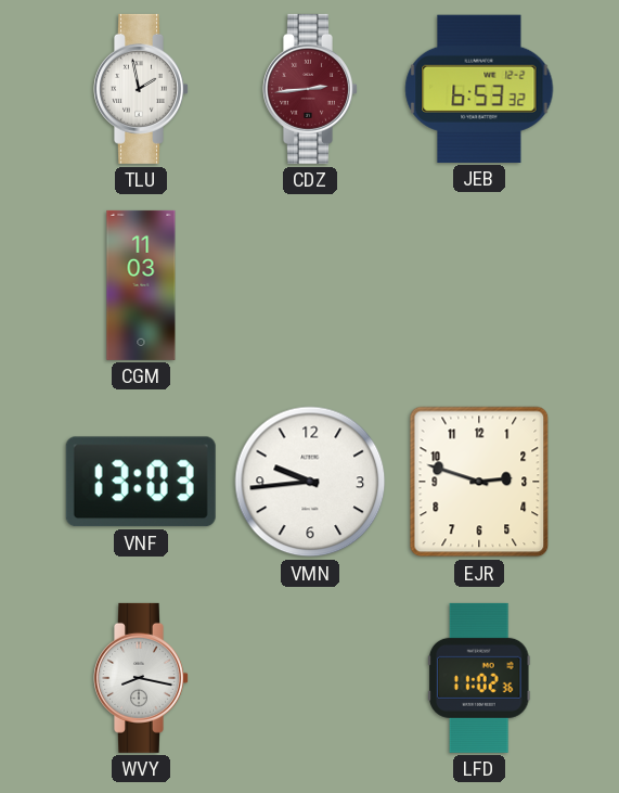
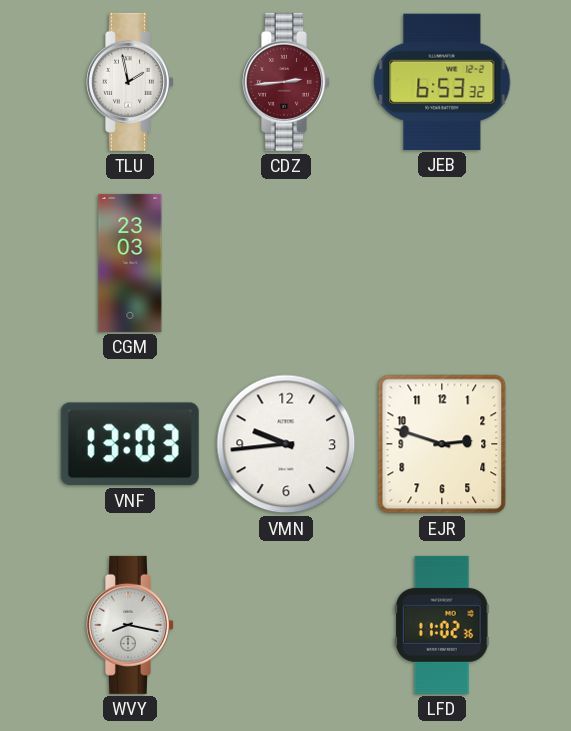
CGM: 11:03 -> 23:03 (130, 263)
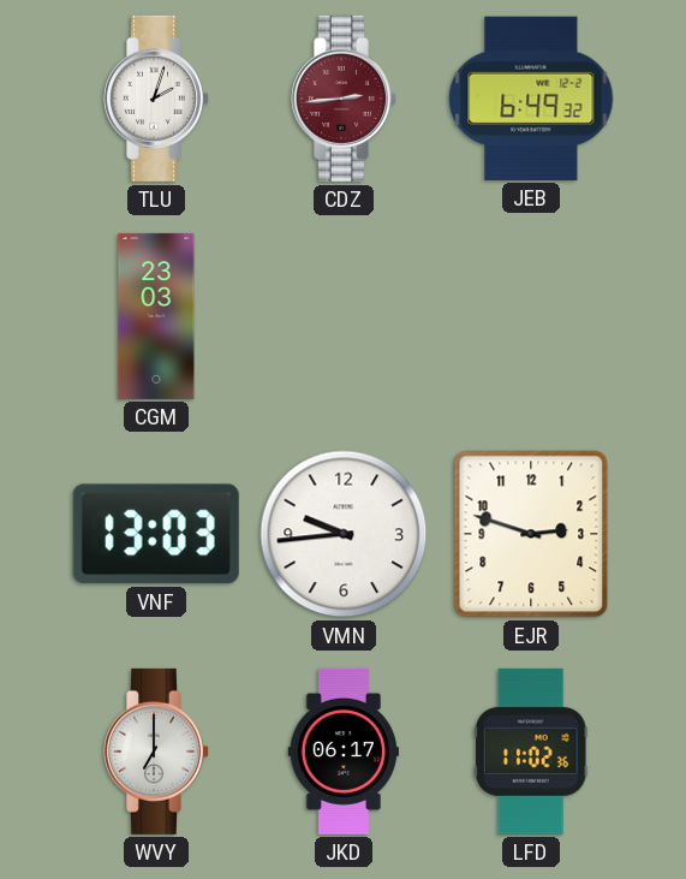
TLU: 1:58 -> 2:03 (157, 99)
JEB: 6:53 -> 6:49 (531, 99)
WVY: 8:17 -> 7:00 (157, 752)
JKD: none -> 06:17 (342, 752)
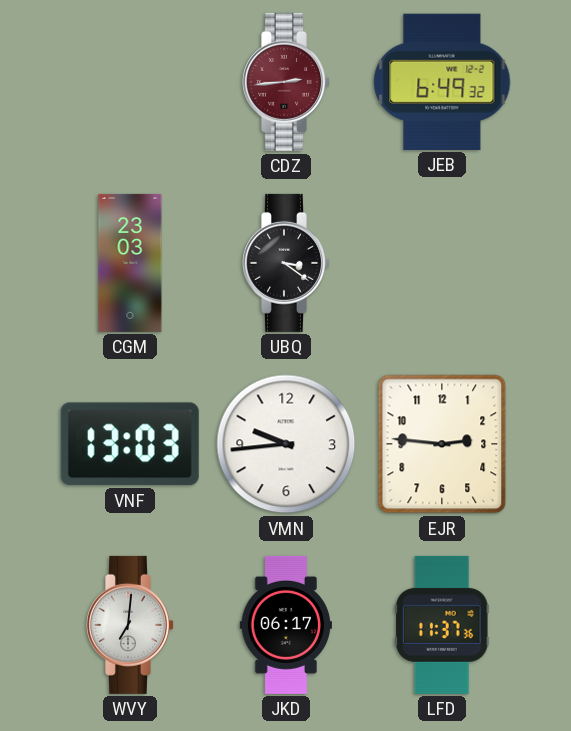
TLU: 2:03 -> none (157, 99)
UBQ: none -> 3:21 (287, 263)
EJR: 2:48 -> 2:46 (442, 444)
WVY: 7:00 -> 7:01 (131, 625)
LFD: 11:02 -> 11:37 (442, 625)
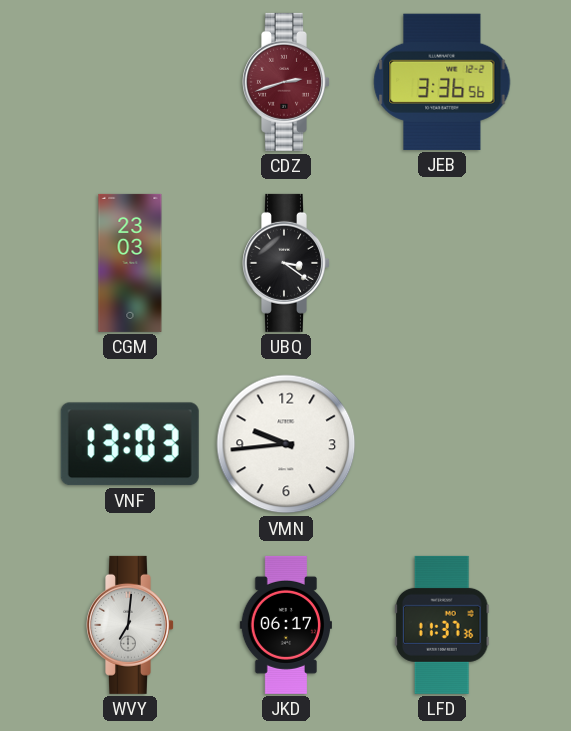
CDZ: 2:44 -> 2:42 (287, 82)
JEB: 6:49 -> 3:36 (442, 82)
EJR: 2:46 -> none (442, 444)
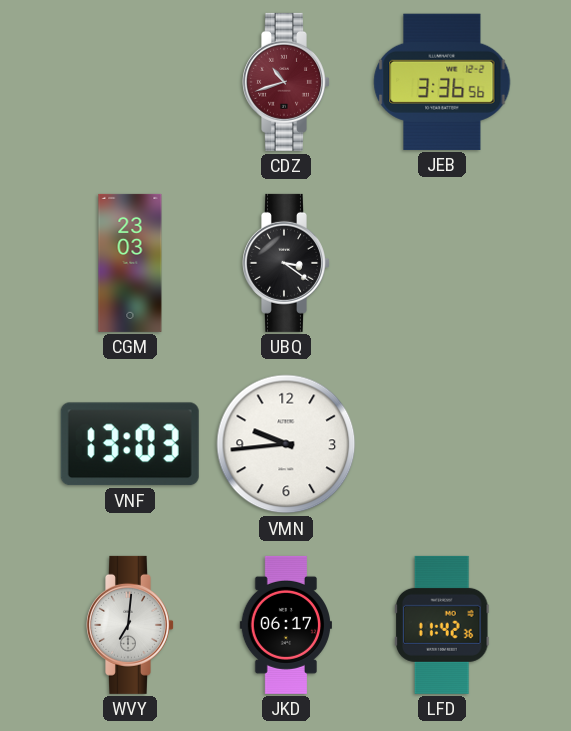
CDZ: 2:42 -> 10:42 (287, 82)
LFD: 11:37 -> 11:42 (442, 625)
